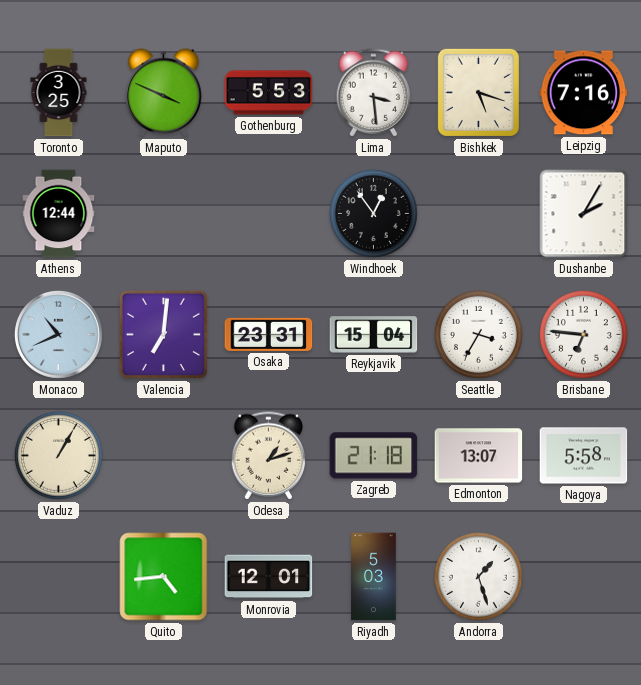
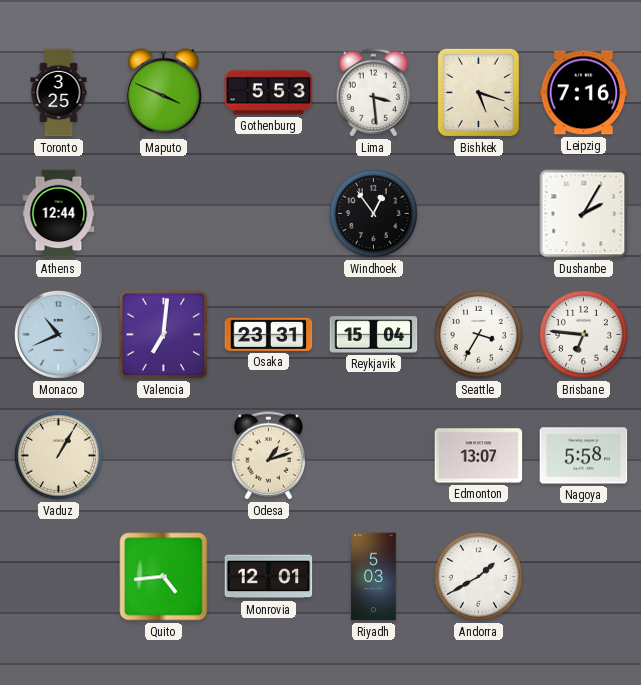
Zagreb: 21:18 -> none (374, 456)
Andorra: 1:27 -> 1:40 (478, 576)
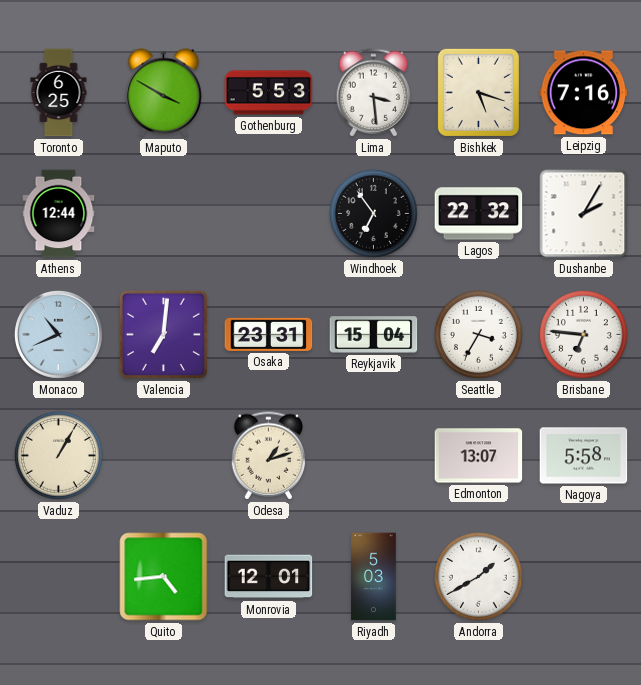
Toronto: 3:25 -> 6:25 (59, 93)
Maputo: 3:49 -> 3:50 (164, 93)
Windhoek: 12:54 -> 6:54 (373, 213)
Lagos: none -> 22:32 (479, 214)
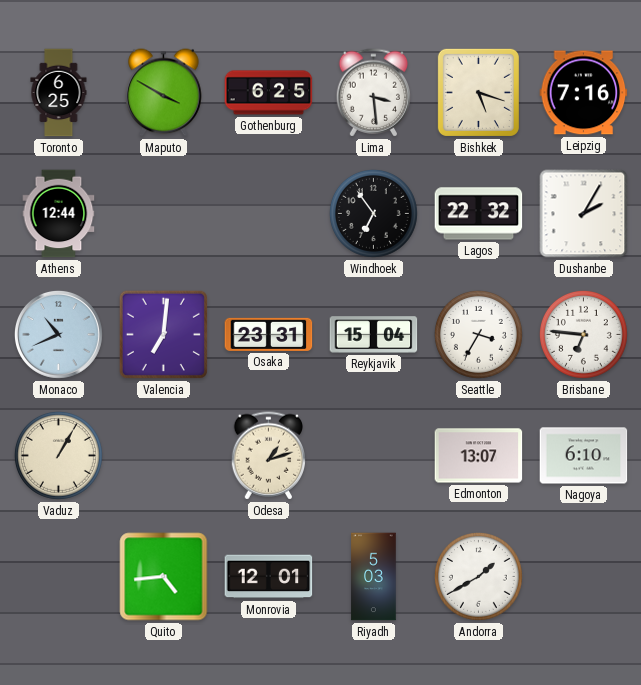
Gothenburg: 5:53 -> 6:25 (269, 93)
Nagoya: 5:58 -> 6:10 (584, 456)
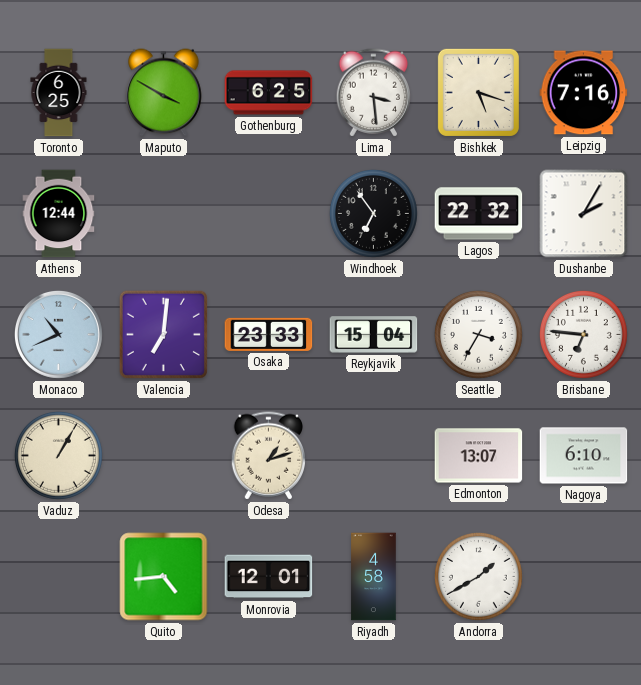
Osaka: 23:31 -> 23:33 (269, 334)
Riyadh: 5:03 -> 4:58 (374, 577)
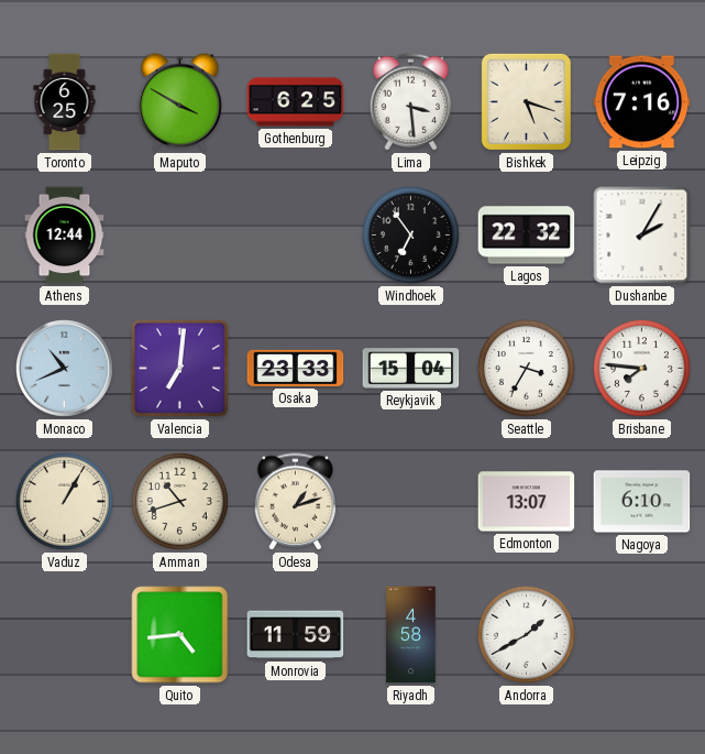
Brisbane: 6:46 -> 7:46 (641, 368)
Amman: none -> 10:42 (179, 501)
Monrovia: 12:01 -> 11:59 (296, 635)
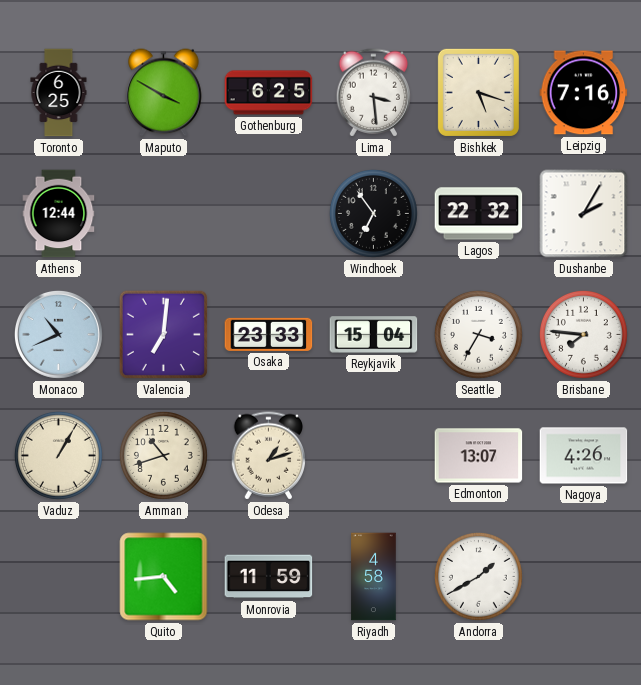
Nagoya: 6:10 -> 4:26 (584, 456)
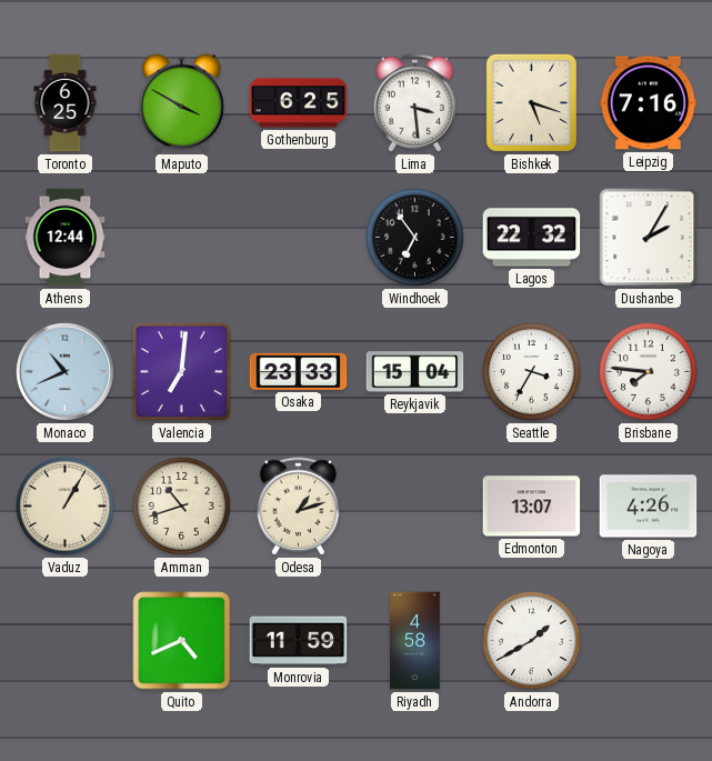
Quito: 4:44 -> 4:41 (182, 641)
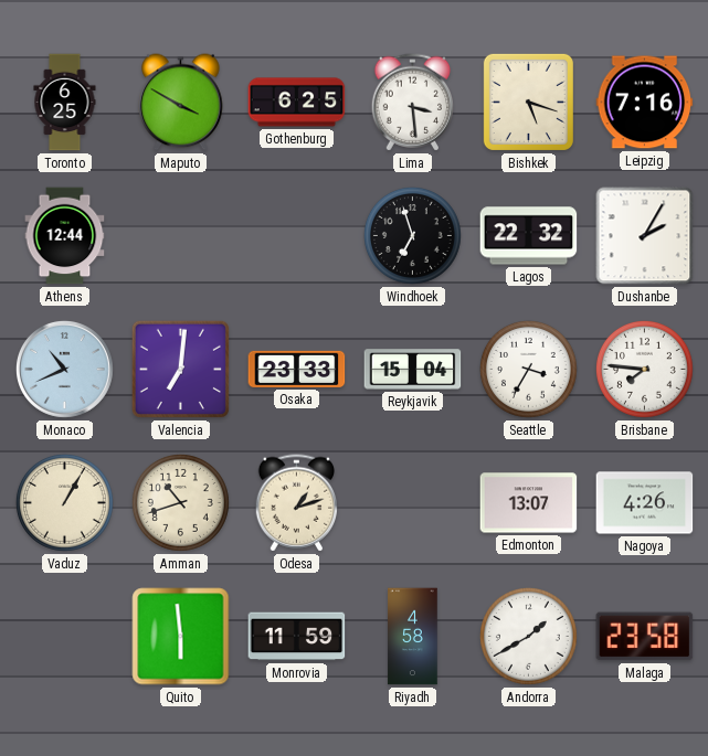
Windhoek: 6:54 -> 6:57 (412, 235)
Quito: 4:41 -> 5:59 (181, 637)
Malaga: none -> 23:58 (645, 637)
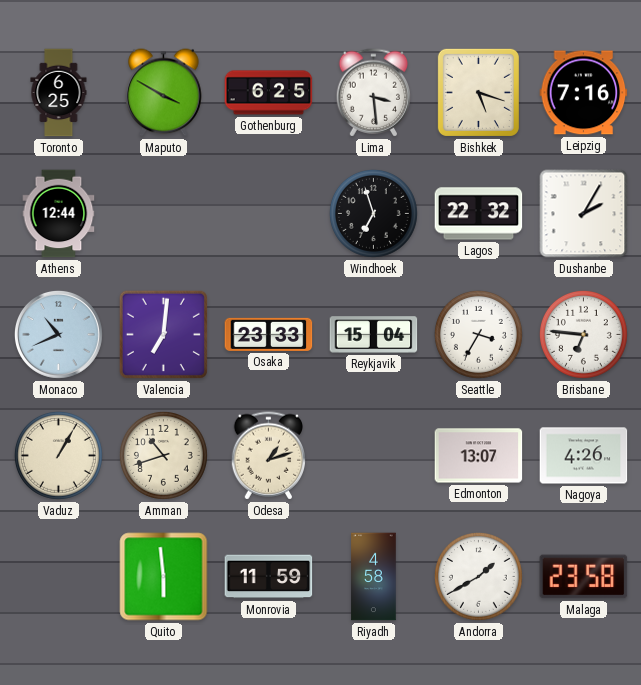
Brisbane: 7:46 -> 6:46 (583, 334)
